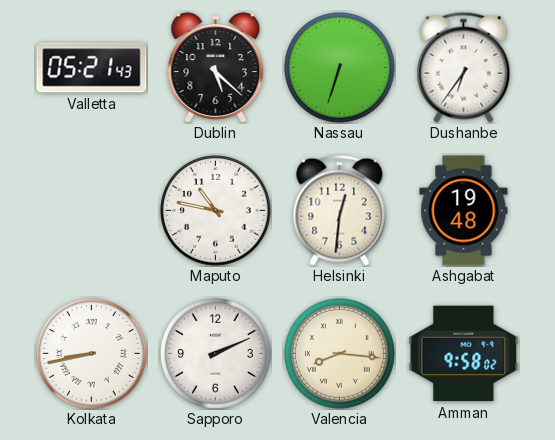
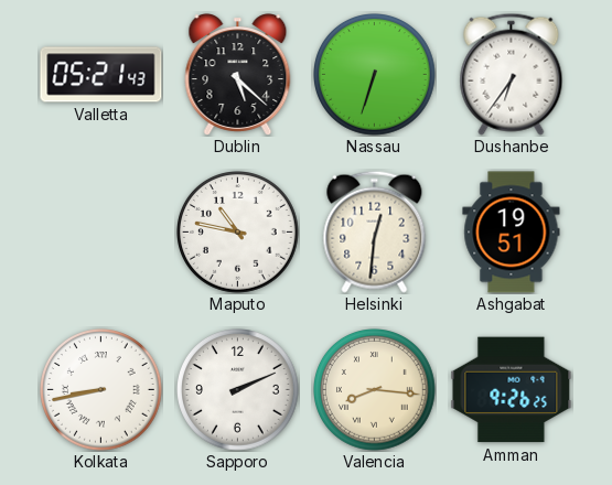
Ashgabat: 19:48 -> 19:51 (512, 233)
Amman: 9:58 -> 9:26 (512, 390)
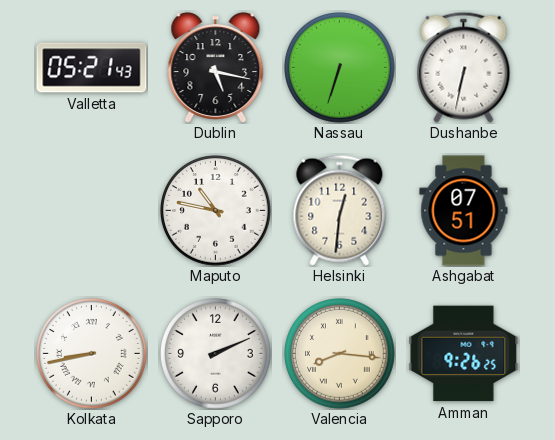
Dublin: 5:22 -> 5:17 (216, 68)
Dushanbe: 6:36 -> 6:32 (464, 67)
Ashgabat: 19:51 -> 07:51 (464, 211)
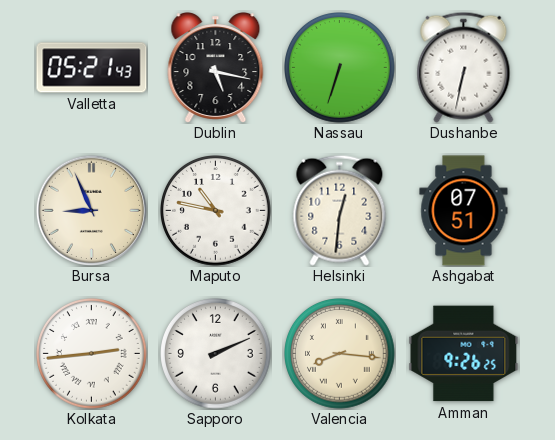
Bursa: none -> 8:56 (91, 210)
Kolkata: 8:43 -> 2:44 (92, 354)
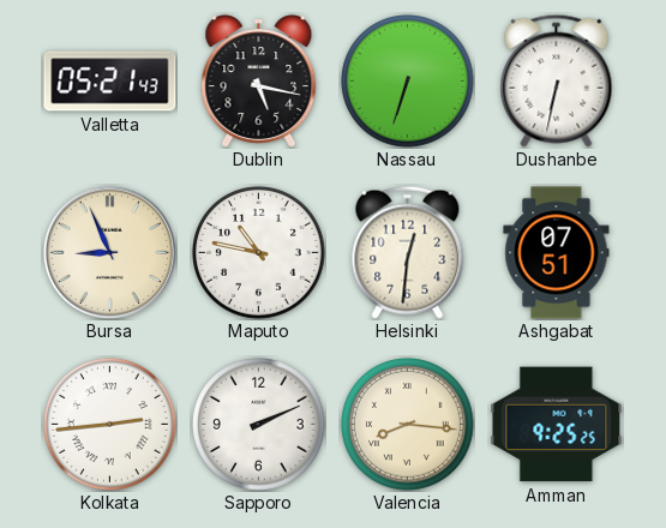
Amman: 9:26 -> 9:25 (557, 425)
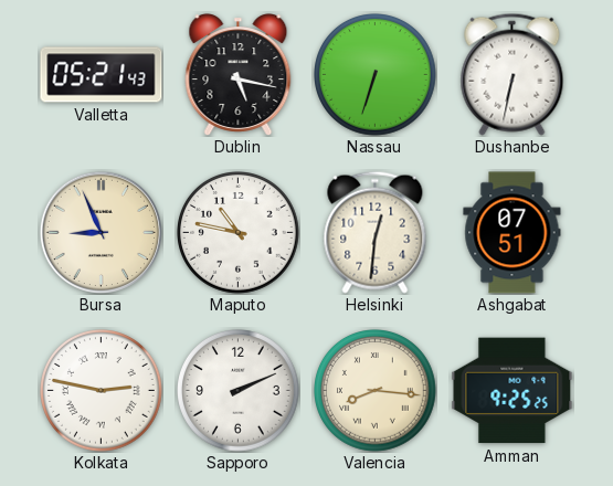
Kolkata: 2:44 -> 2:47 (102, 391)
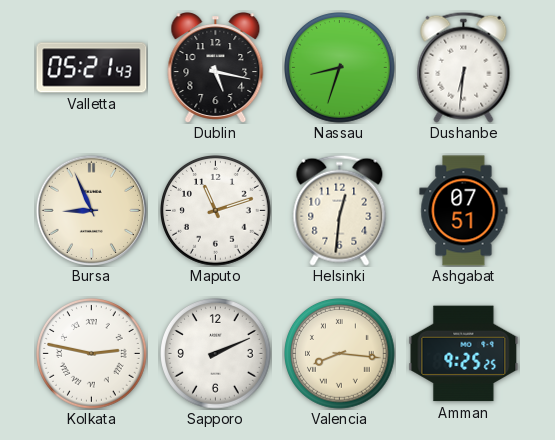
Nassau: 6:33 -> 8:33 (340, 68)
Dushanbe: 6:32 -> 6:31 (464, 67)
Maputo: 10:47 -> 11:12 (216, 211)
